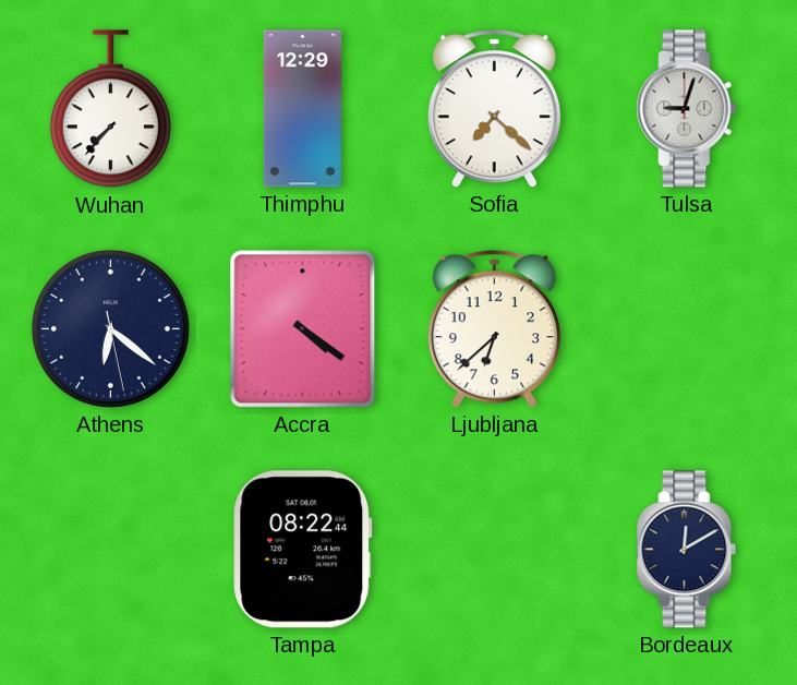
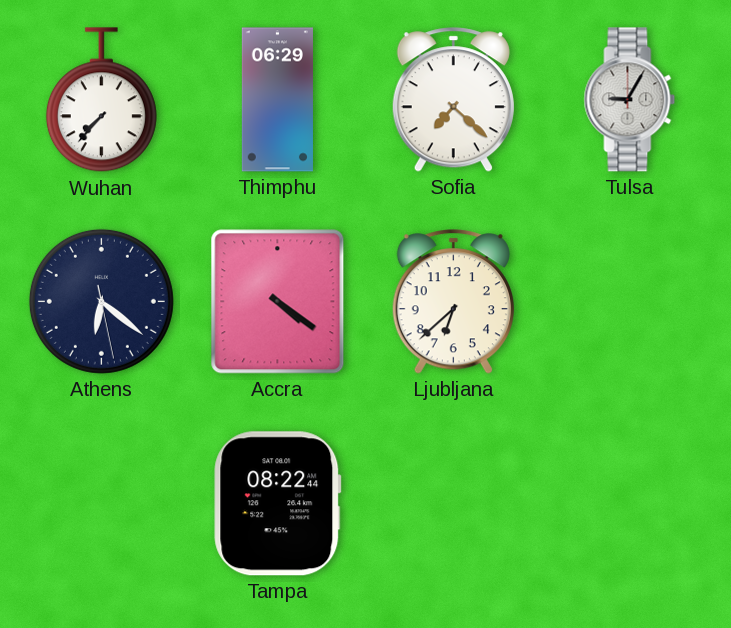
Thimphu: 12:29 -> 06:29 (277, 100)
Tulsa: 9:03 -> 9:05 (630, 100)
Bordeaux: 12:10 -> none (687, 550)
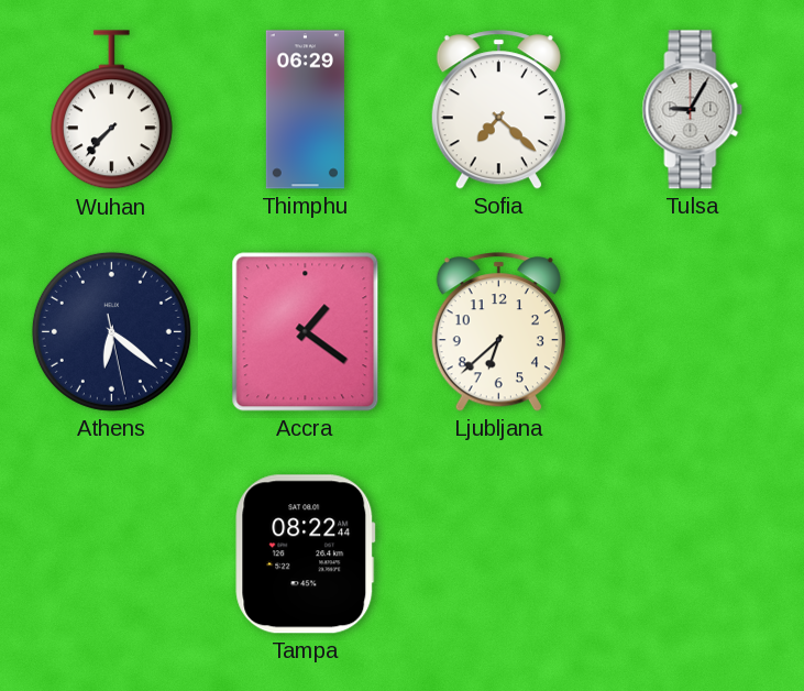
Accra: 4:21 -> 1:21 (306, 332)
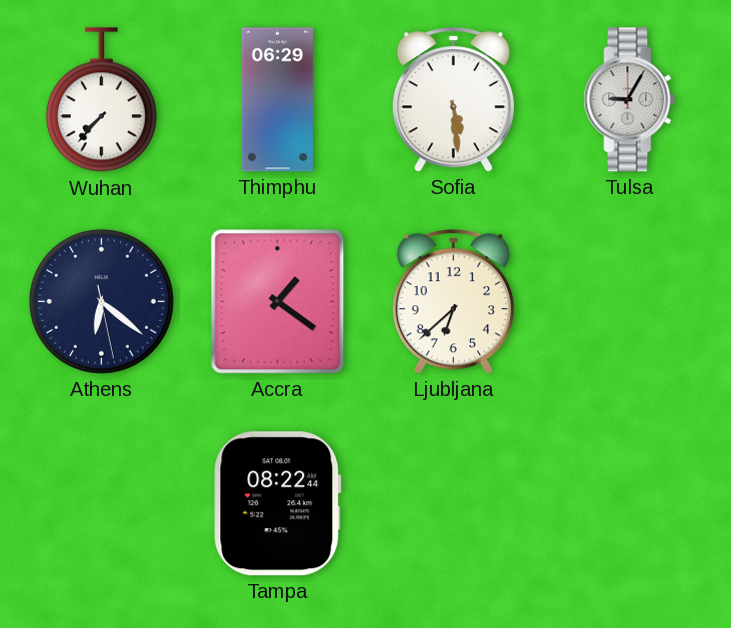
Sofia: 7:22 -> 5:29 (453, 100)
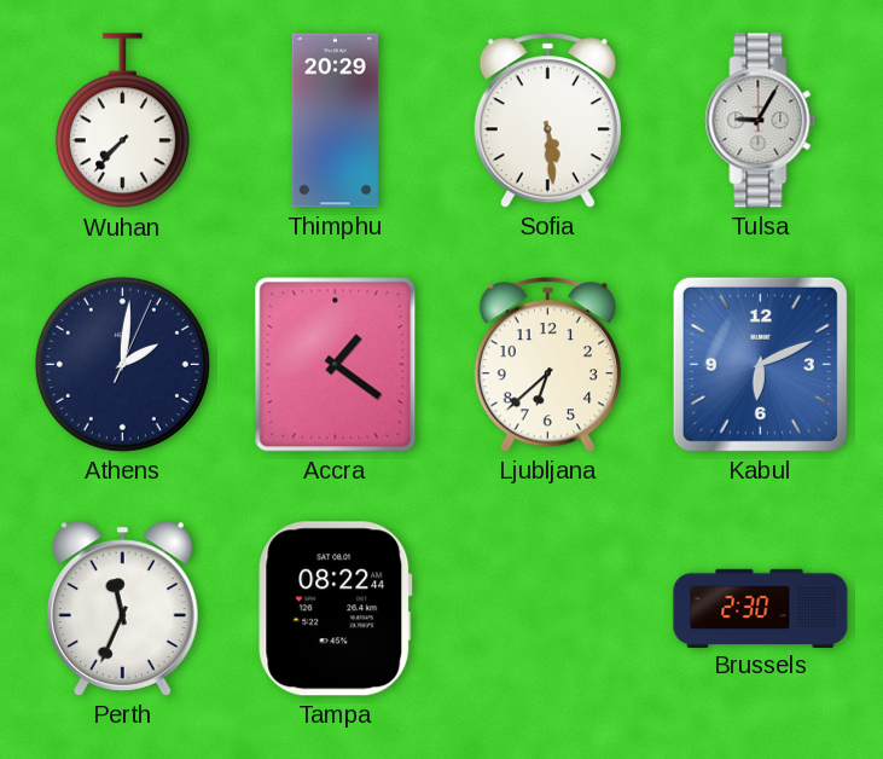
Thimphu: 06:29 -> 20:29 (335, 121)
Athens: 6:21 -> 2:01 (122, 364)
Kabul: none -> 6:11 (760, 364)
Perth: none -> 11:34 (122, 609)
Brussels: none -> 2:30 (761, 608)
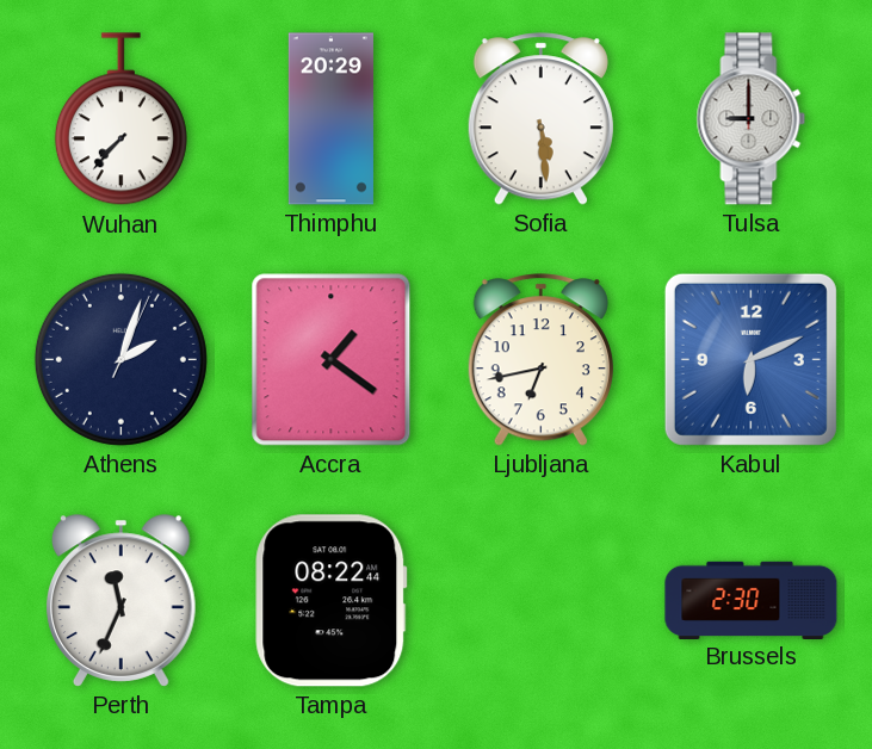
Tulsa: 9:05 -> 9:00 (752, 119)
Athens: 2:01 -> 2:03 (120, 359)
Ljubljana: 6:38 -> 6:43 (540, 360)
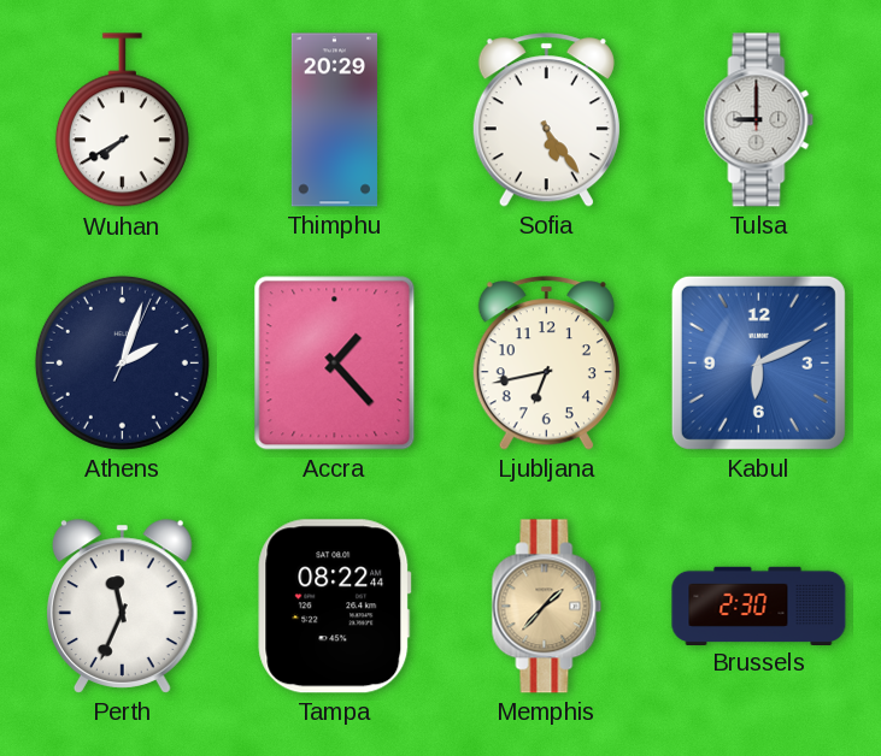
Wuhan: 7:37 -> 7:40 (122, 120)
Sofia: 5:29 -> 5:24 (546, 120)
Accra: 1:21 -> 1:23 (335, 364)
Memphis: none -> 1:37 (547, 607)
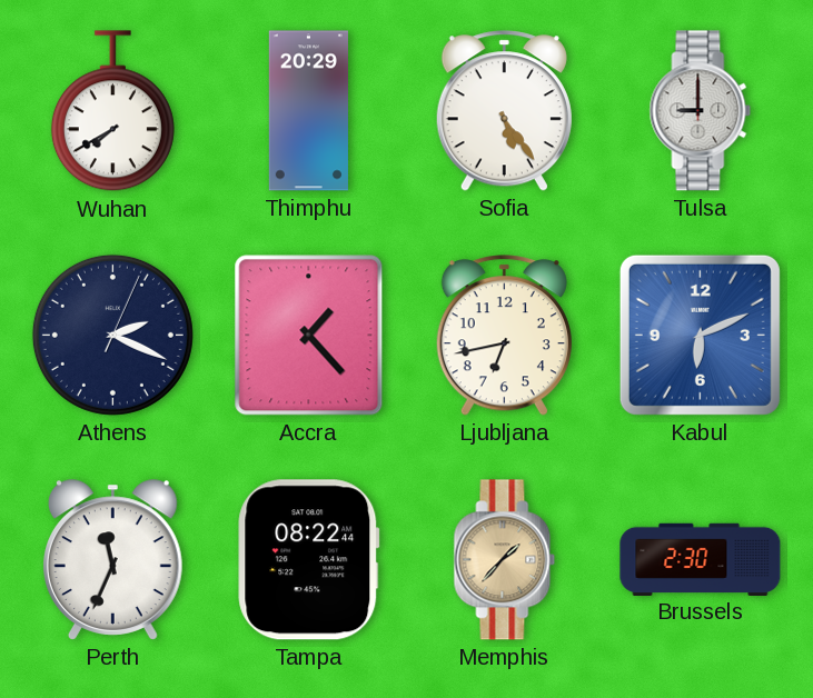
Athens: 2:03 -> 2:19 (112, 335)
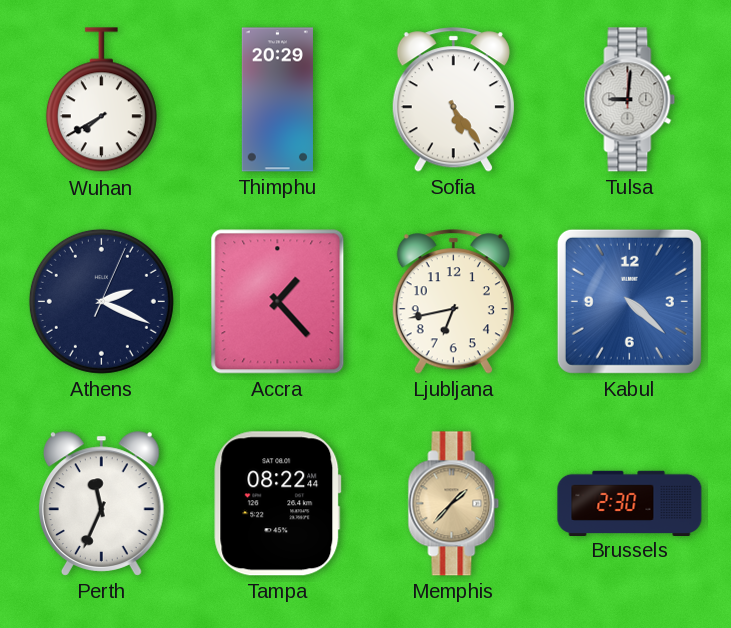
Tulsa: 9:00 -> 9:01 (630, 100)
Kabul: 6:11 -> 4:22 (629, 301)
